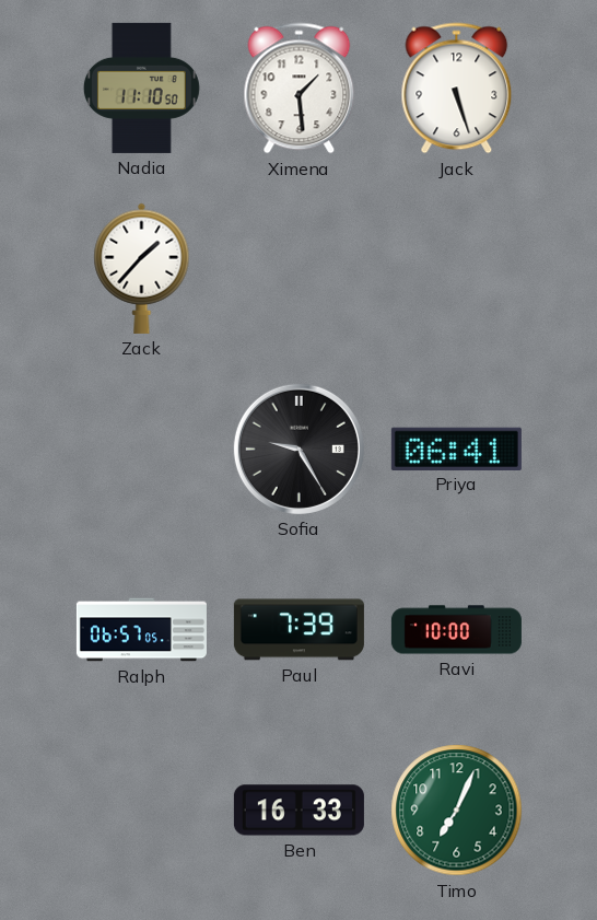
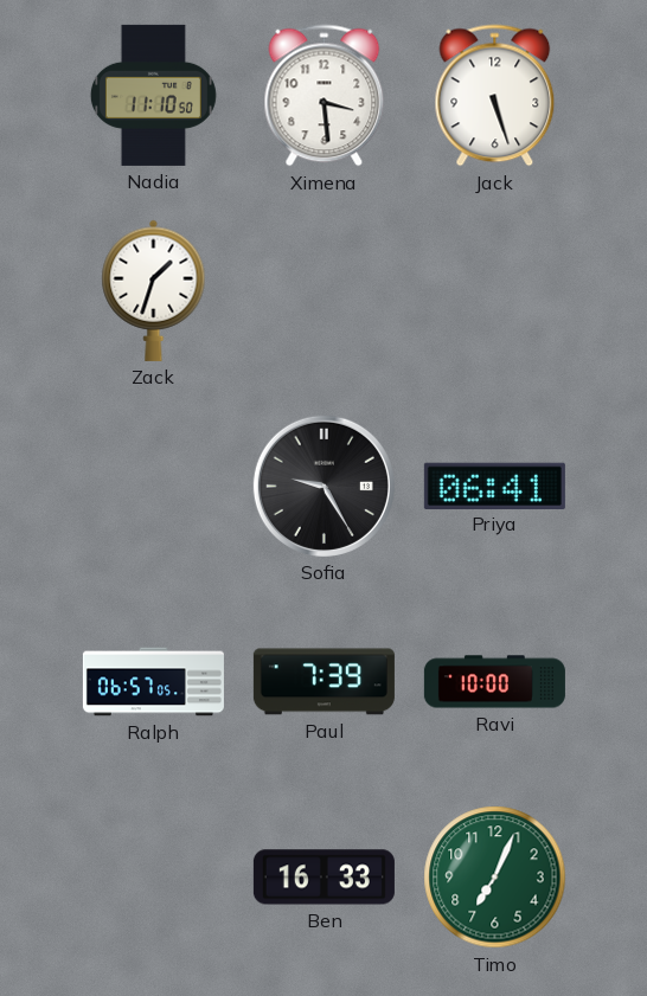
Ximena: 1:29 -> 3:29 (325, 96)
Zack: 1:37 -> 1:33 (154, 290)
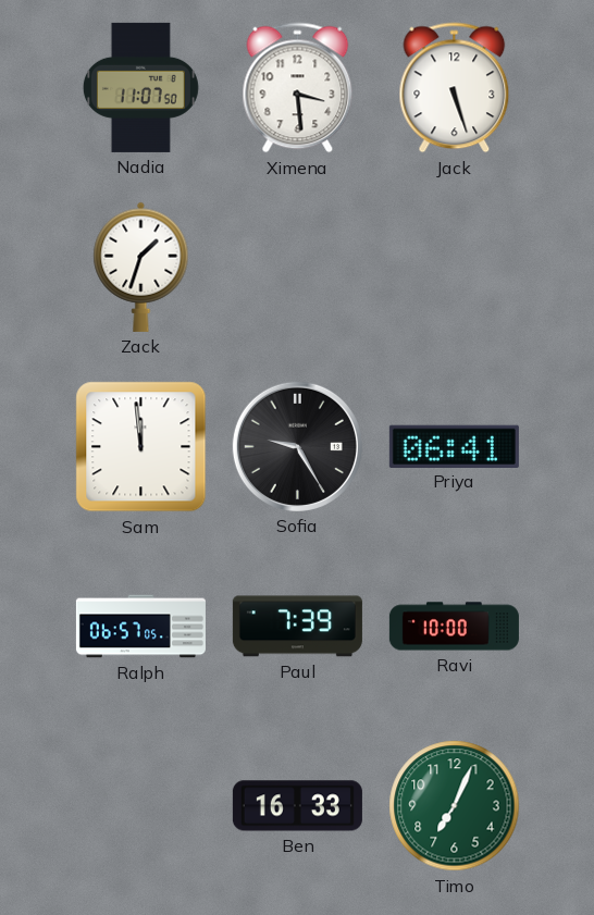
Nadia: 11:10 -> 11:07 (140, 87)
Sam: none -> 11:59 (141, 447)
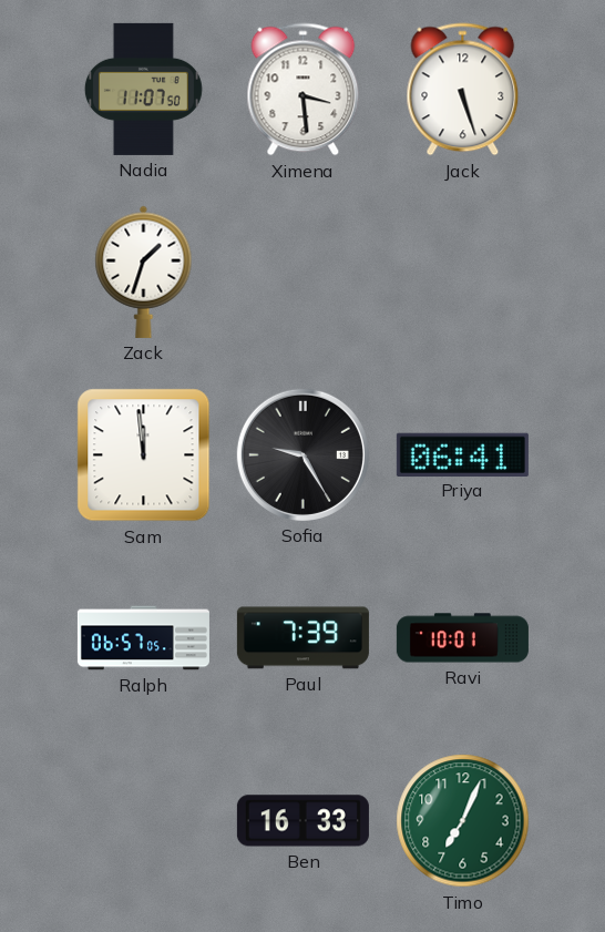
Ravi: 10:00 -> 10:01 (462, 638)
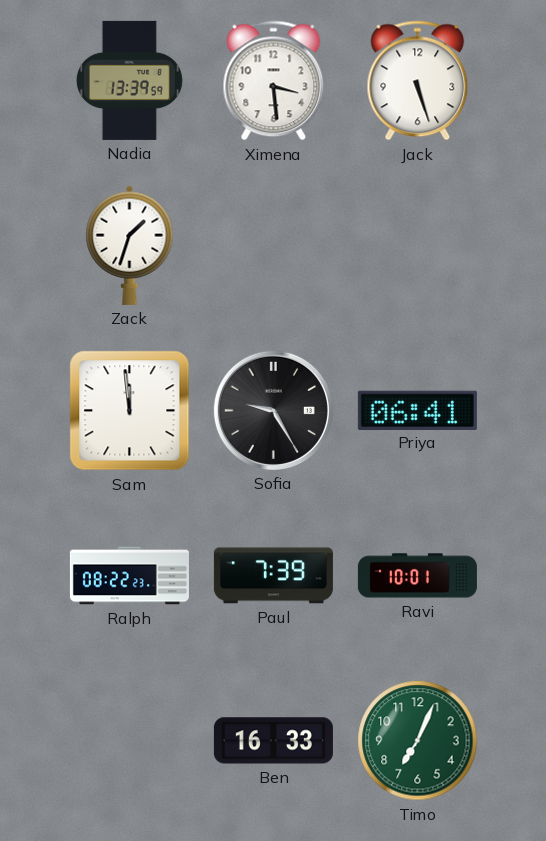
Nadia: 11:07 -> 13:39 (129, 80)
Ralph: 06:57 -> 08:22 (129, 576)
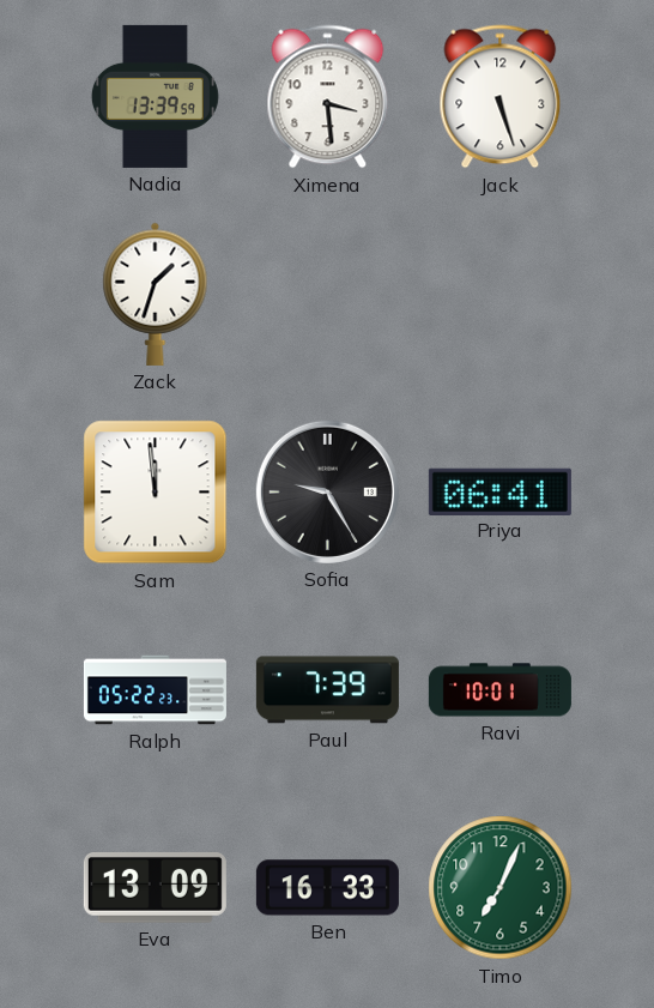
Ralph: 08:22 -> 05:22 (155, 690)
Eva: none -> 13:09 (155, 888)
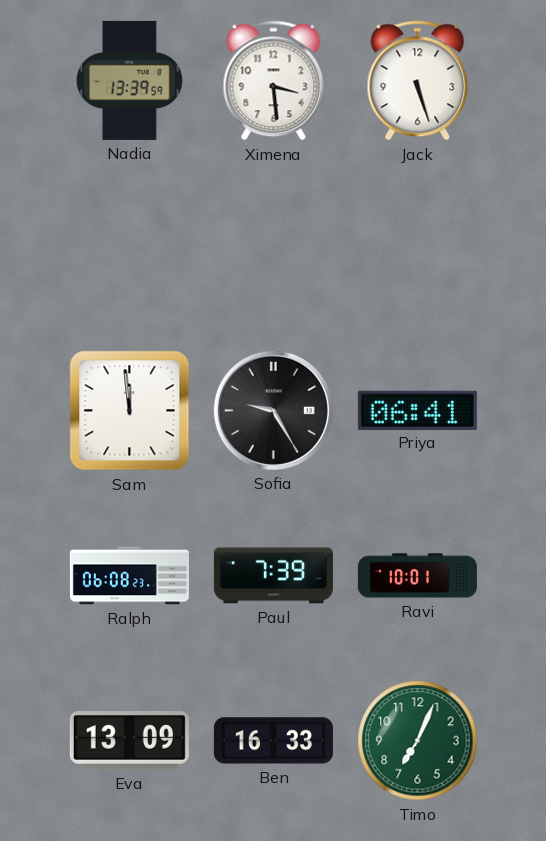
Zack: 1:33 -> none (156, 294)
Ralph: 05:22 -> 06:08 (129, 576)
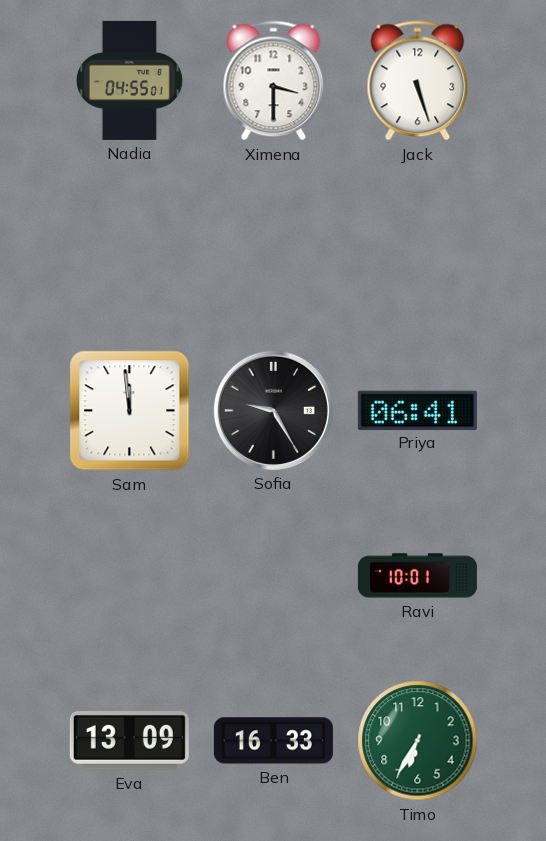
Nadia: 13:39 -> 04:55 (129, 80)
Ximena: 3:29 -> 3:30 (274, 81)
Ralph: 06:08 -> none (129, 576)
Paul: 7:39 -> none (273, 576)
Timo: 7:04 -> 6:35 (418, 741)
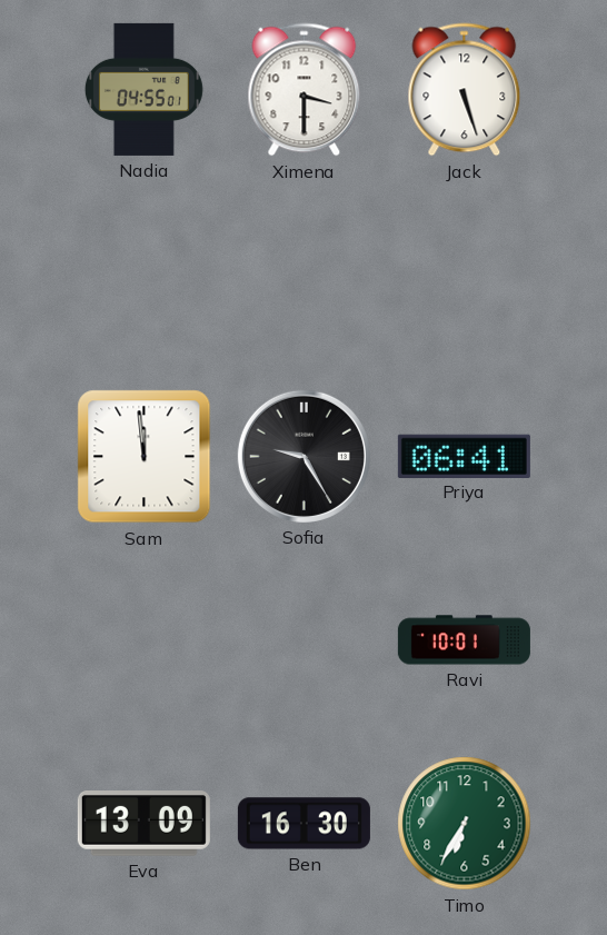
Ben: 16:33 -> 16:30 (303, 824)
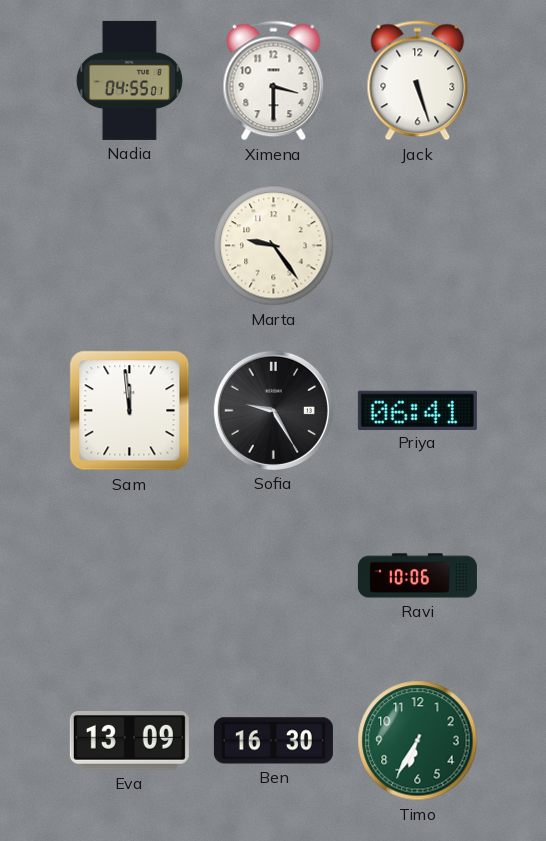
Marta: none -> 9:24 (274, 246)
Ravi: 10:01 -> 10:06 (417, 576)
